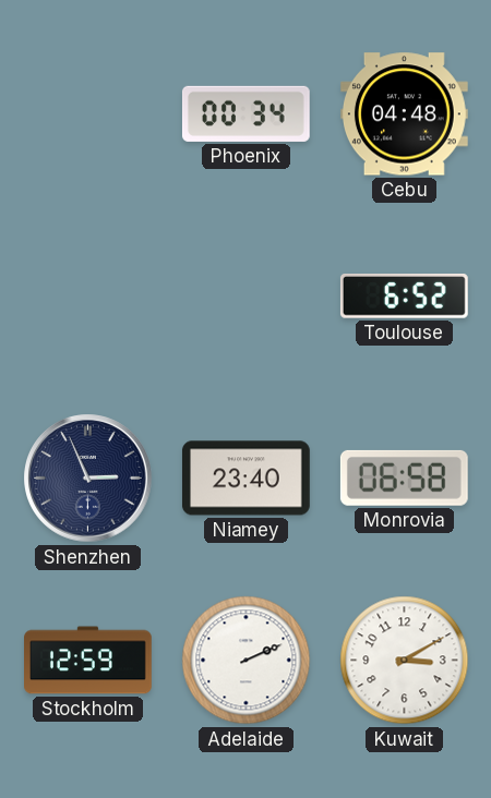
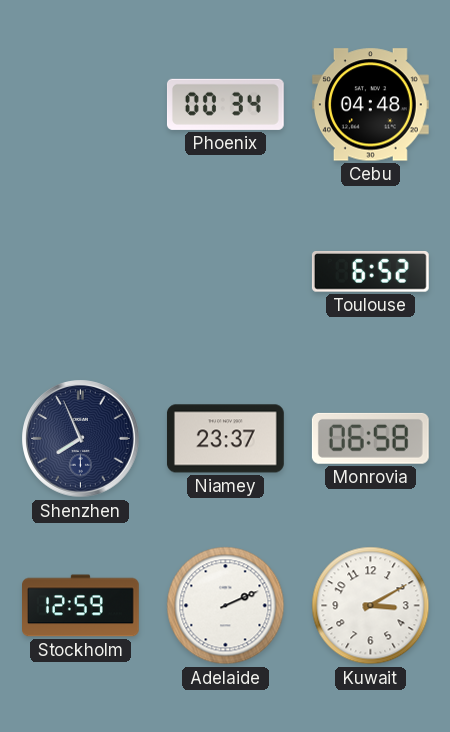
Shenzhen: 2:56 -> 7:56 (81, 439)
Niamey: 23:40 -> 23:37 (225, 439)
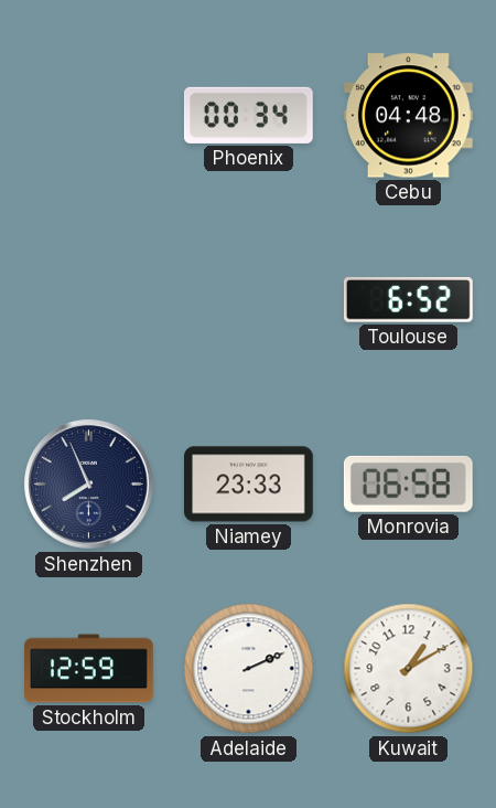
Niamey: 23:37 -> 23:33 (248, 485)
Kuwait: 3:10 -> 1:10 (409, 669)
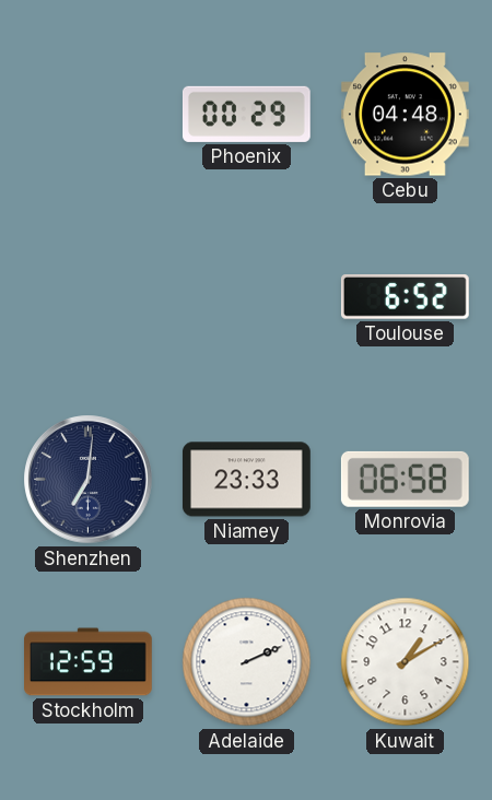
Phoenix: 00:34 -> 00:29 (246, 114)
Shenzhen: 7:56 -> 7:01 (89, 480)
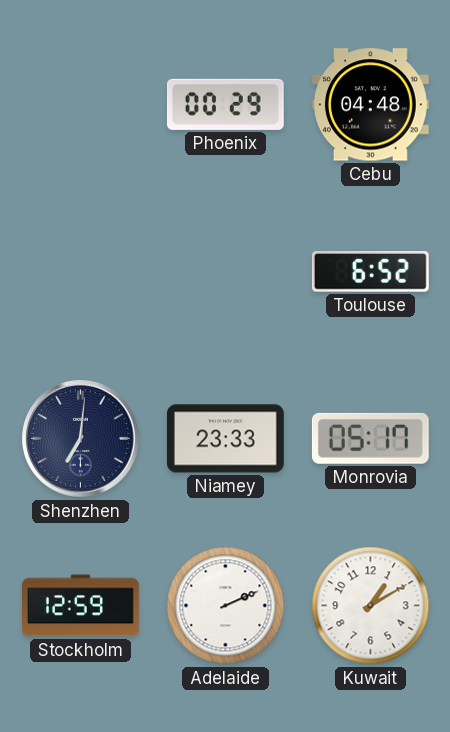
Monrovia: 06:58 -> 05:17 (370, 438)
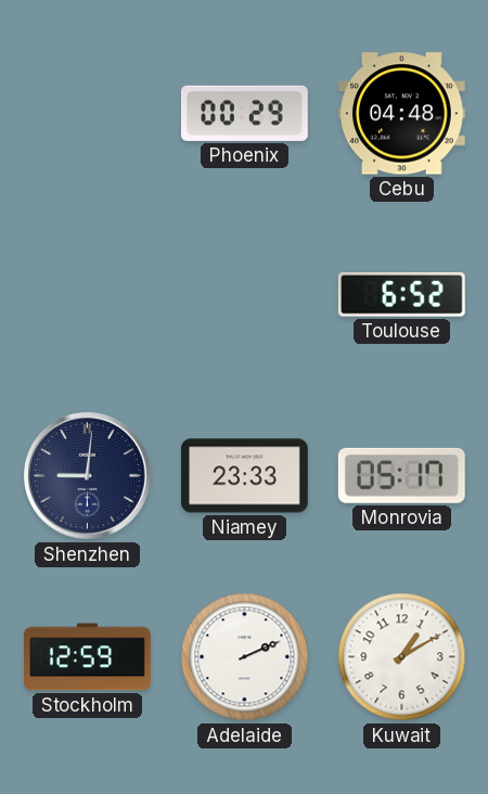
Shenzhen: 7:01 -> 9:01 (88, 476)
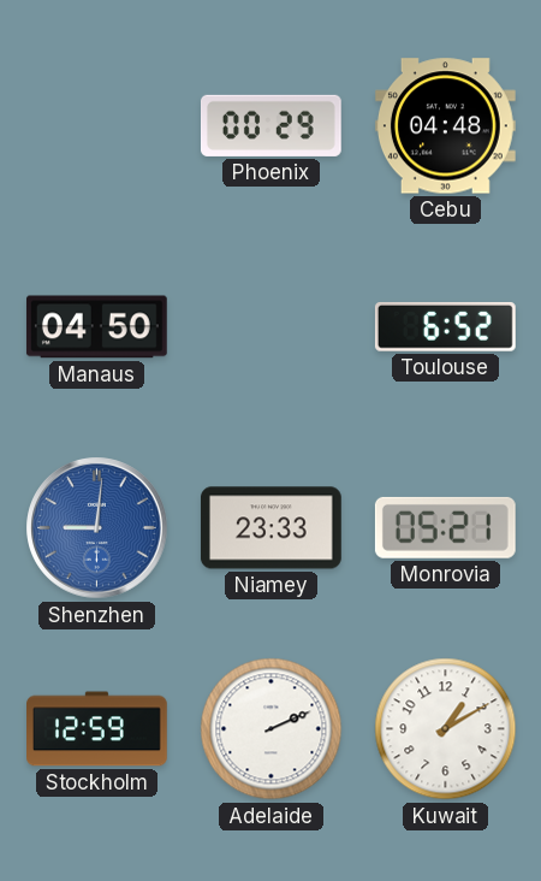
Manaus: none -> 04:50 (96, 327)
Shenzhen dial: navy -> blue (97, 528)
Monrovia: 05:17 -> 05:21 (445, 527)
